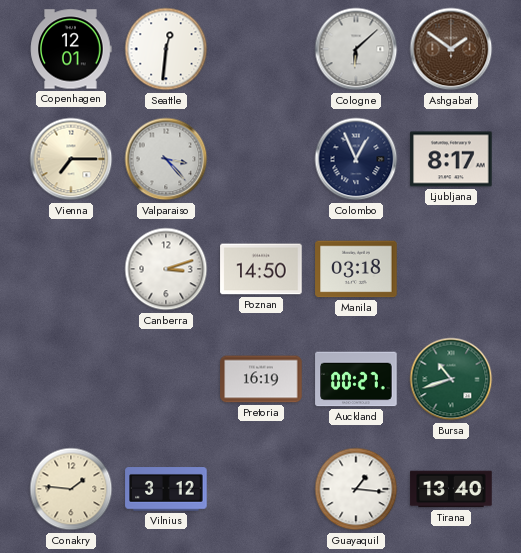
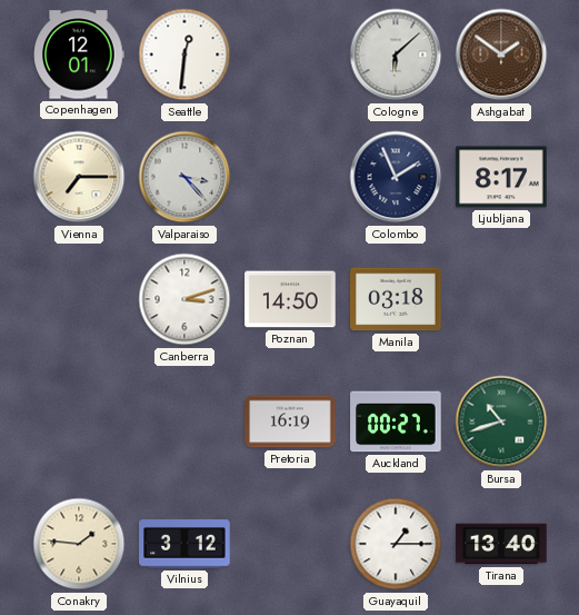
Colombo: 12:56 -> 1:56 (396, 177)
Guayaquil: 1:16 -> 1:15 (396, 544)
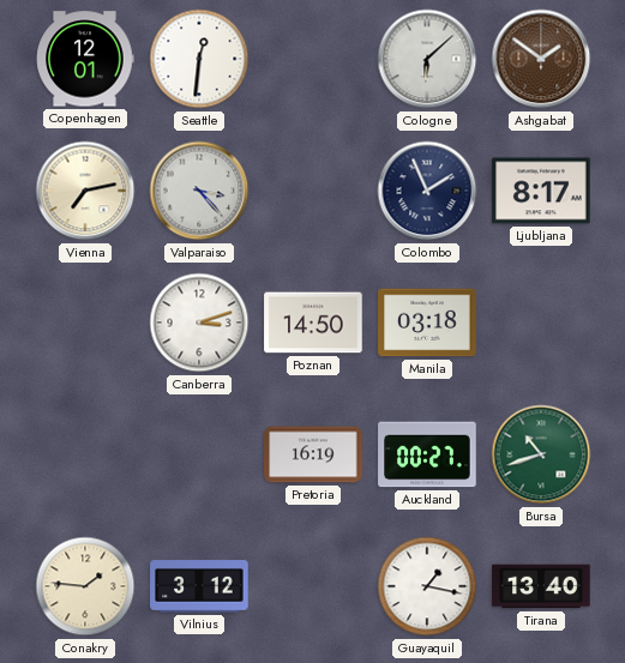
Vienna: 7:15 -> 7:13 (85, 191)
Guayaquil: 1:15 -> 1:17 (427, 586)
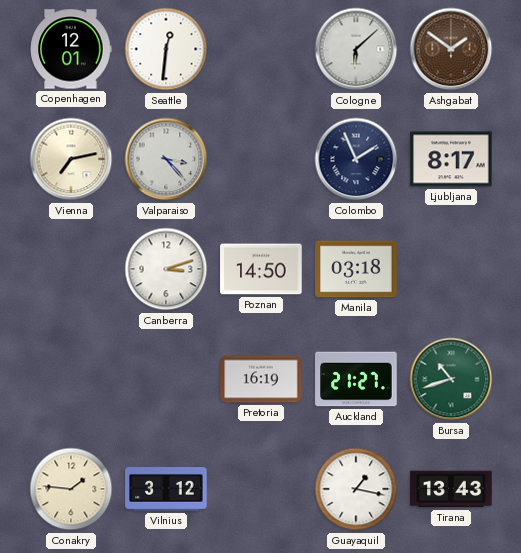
Auckland: 00:27 -> 21:27 (356, 379)
Tirana: 13:40 -> 13:43 (451, 489)
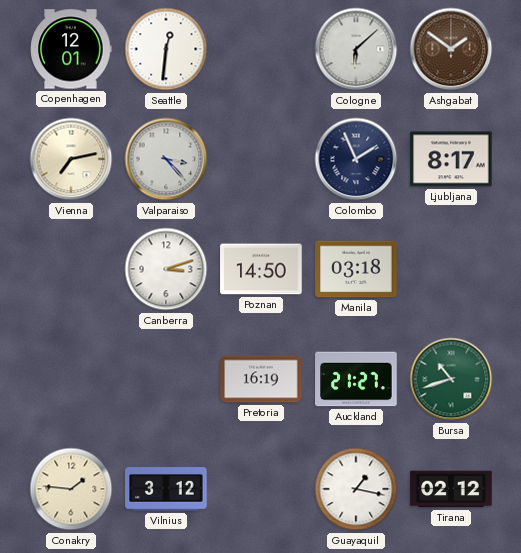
Tirana: 13:43 -> 02:12 (451, 489)
